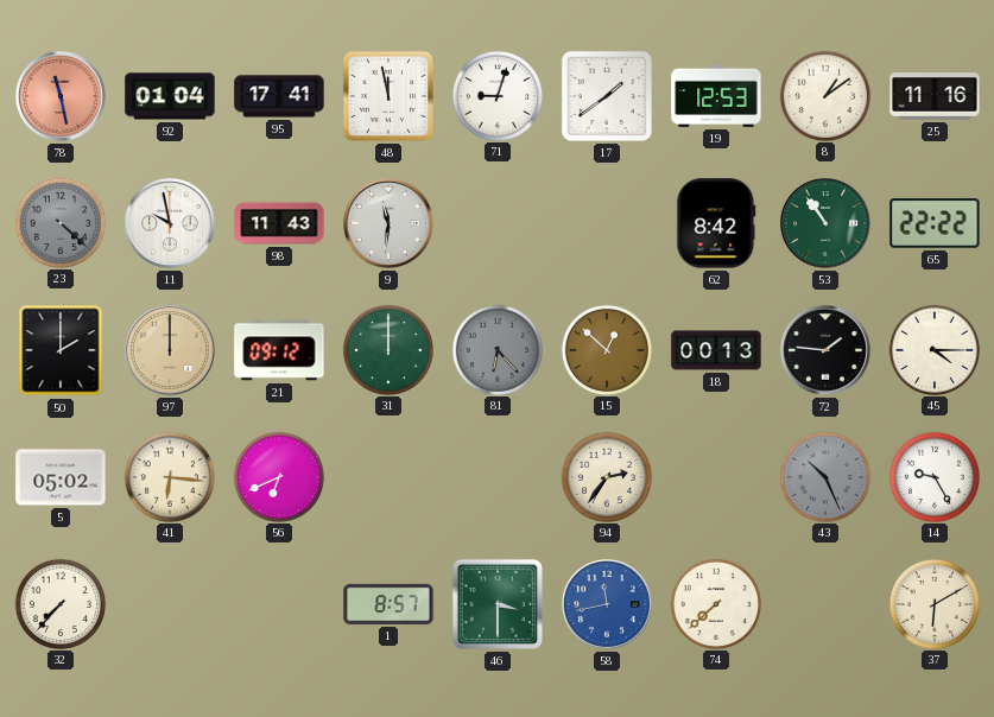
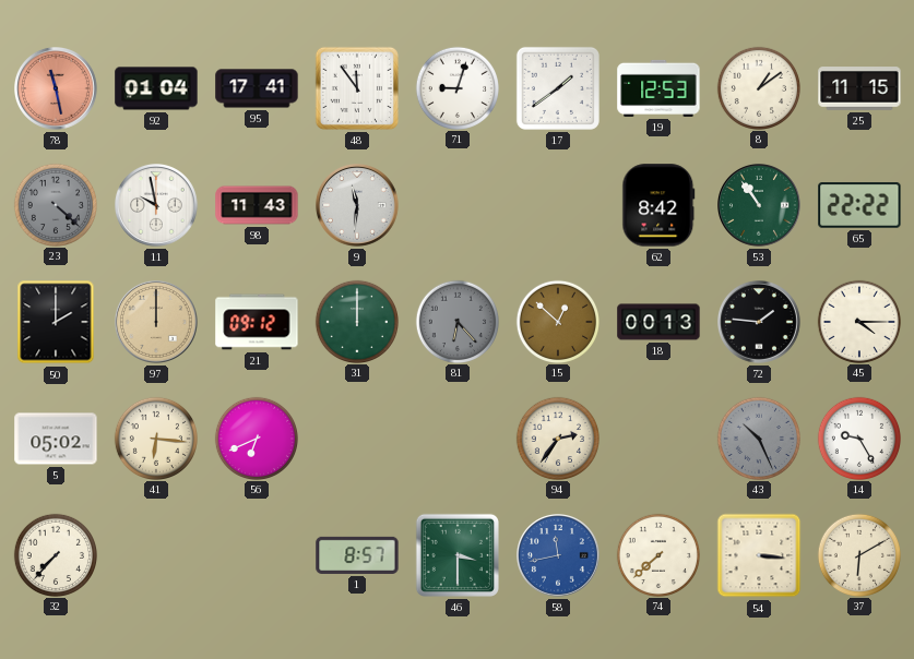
48: 11:58 -> 11:54 (357, 88)
25: 11:16 -> 11:15 (859, 88)
54: none -> 3:16 (759, 555)
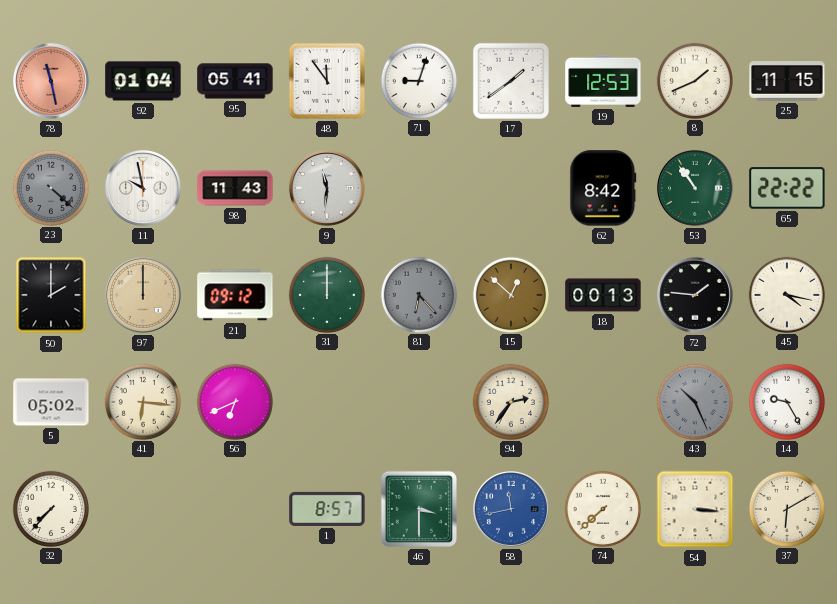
95: 17:41 -> 05:41 (235, 81)
8: 1:09 -> 1:41 (694, 80)
45: 4:15 -> 4:17 (786, 294)
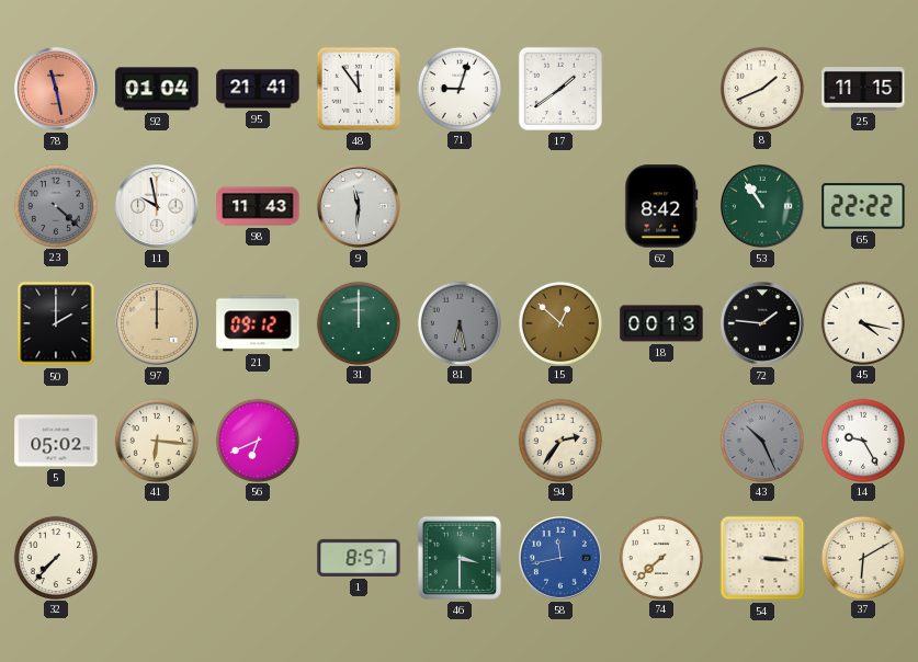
95: 05:41 -> 21:41 (258, 89)
19: 12:53 -> none (603, 81)
81: 6:23 -> 6:28 (458, 322)
